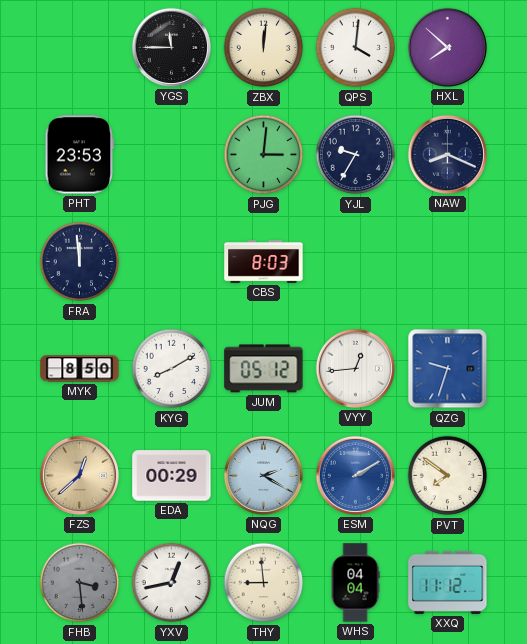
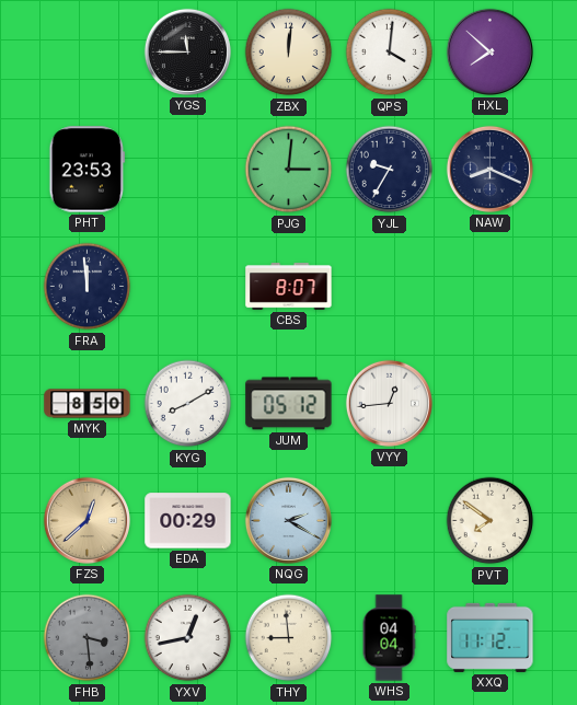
CBS: 8:03 -> 8:07 (289, 287)
QZG: 9:33 -> none (448, 369)
ESM: 2:10 -> none (355, 475)
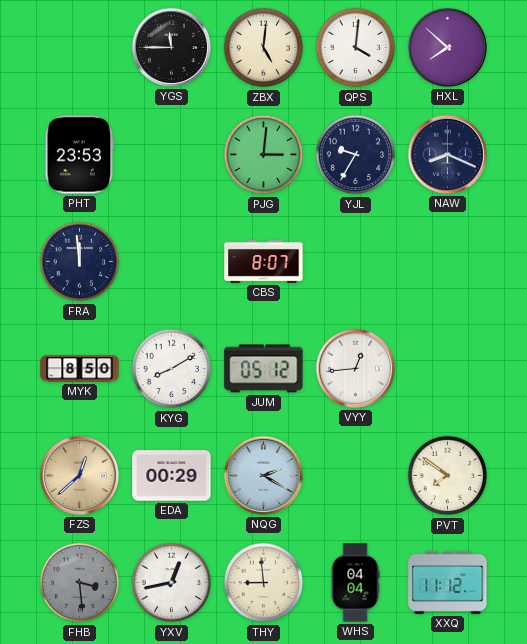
ZBX: 12:01 -> 5:01 (264, 48)
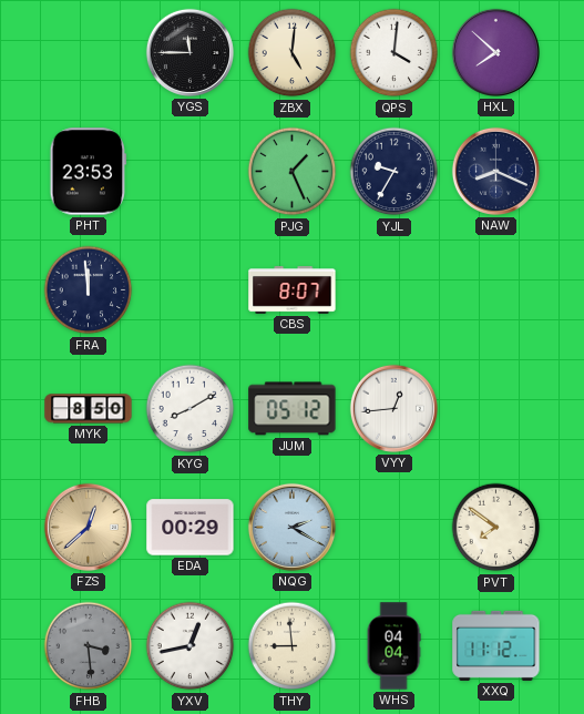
PJG: 3:01 -> 1:26 (293, 172)
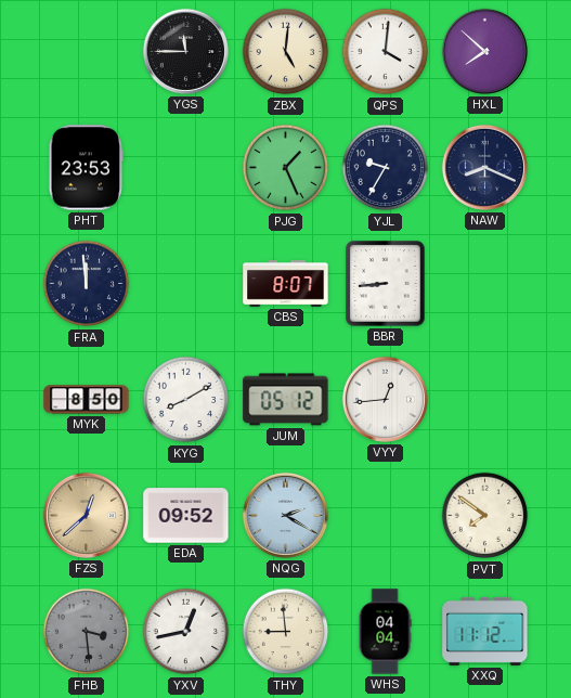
BBR: none -> 8:44 (386, 284)
EDA: 00:29 -> 09:52 (186, 516)
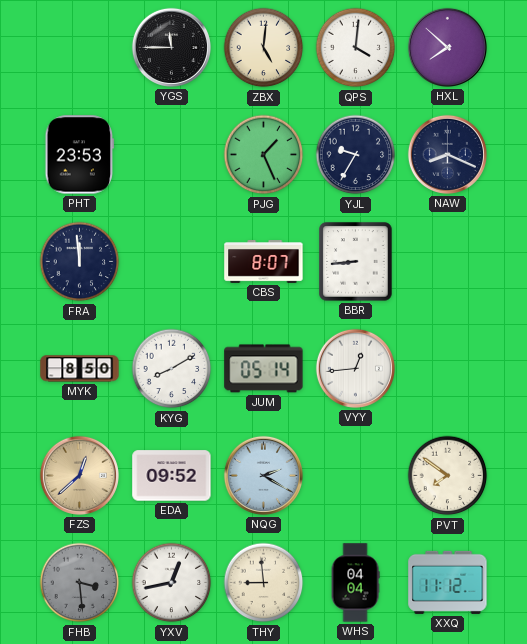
JUM: 05:12 -> 05:14 (264, 369)
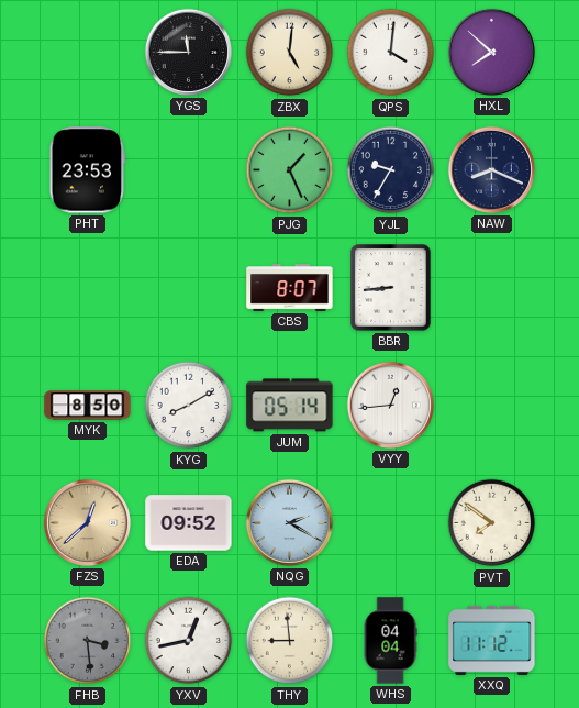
FRA: 11:59 -> none (80, 262)
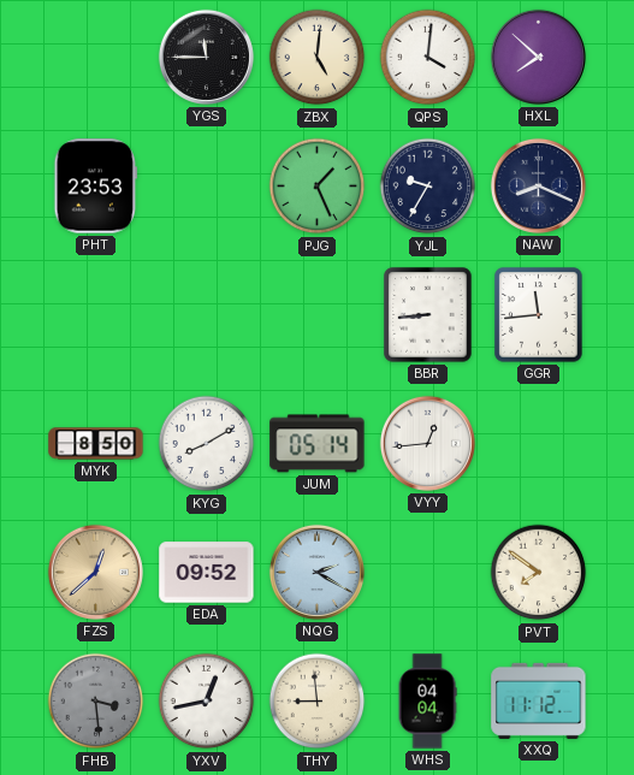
CBS: 8:07 -> none (290, 288)
GGR: none -> 11:44 (539, 315)
